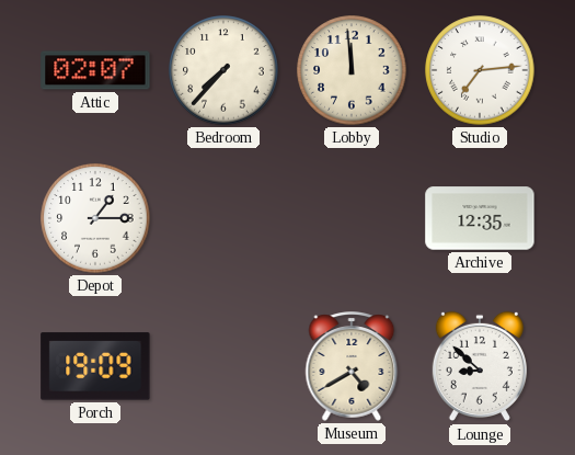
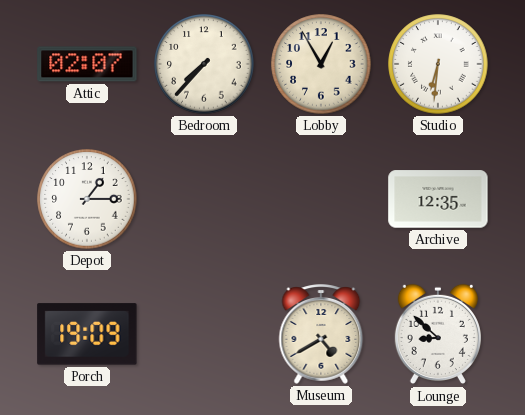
Lobby: 11:59 -> 12:55 (321, 64)
Studio: 7:14 -> 6:31 (438, 64)
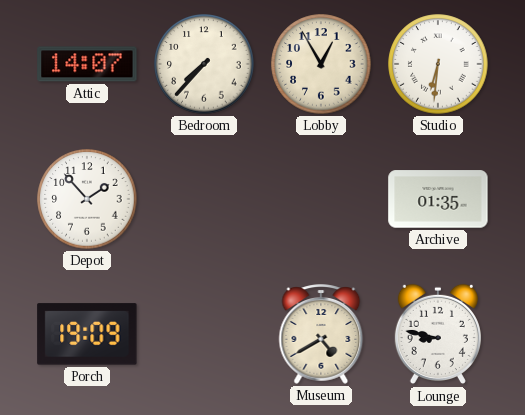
Attic: 02:07 -> 14:07 (87, 64)
Depot: 1:15 -> 1:53 (87, 199)
Archive: 12:35 -> 01:35 (438, 199)
Lounge: 8:52 -> 8:47 (438, 334)
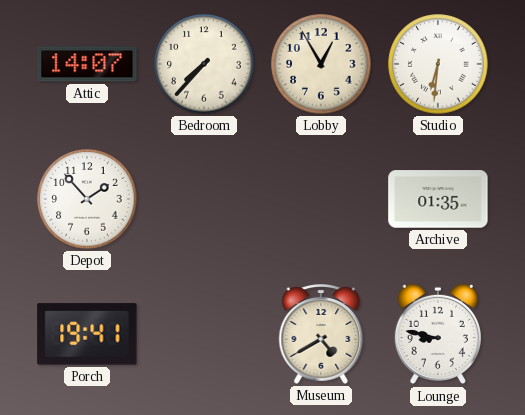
Porch: 19:09 -> 19:41 (87, 334)
